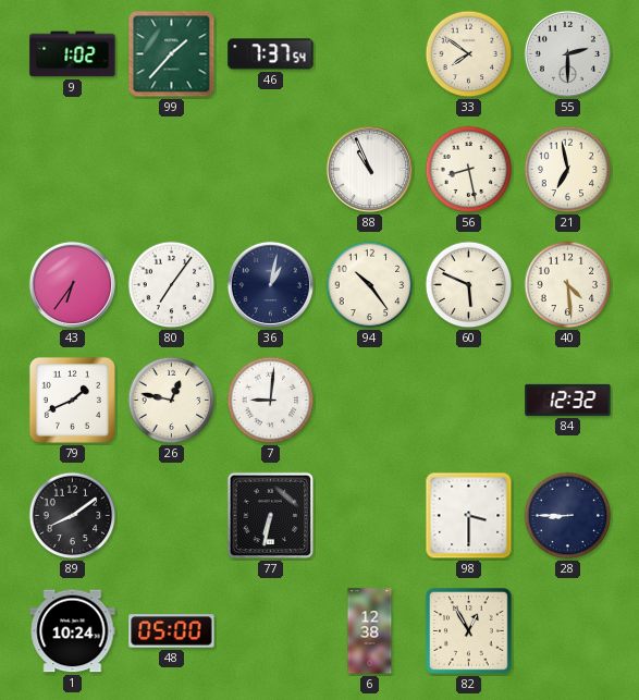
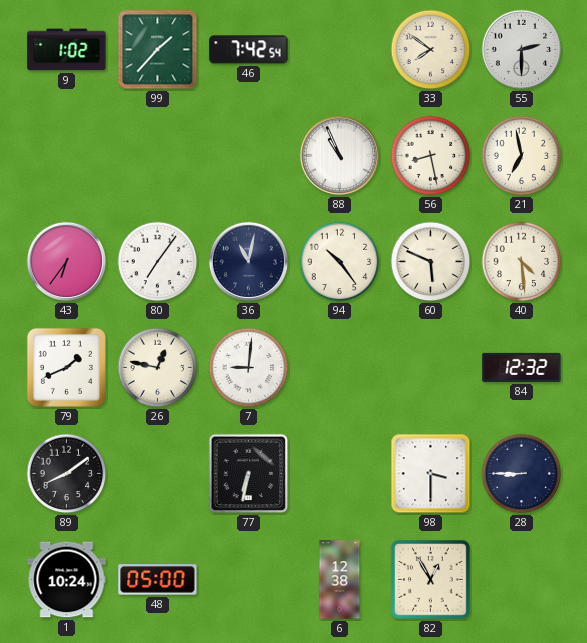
46: 7:37 -> 7:42 (249, 50)
36: 1:02 -> 11:02 (248, 261)
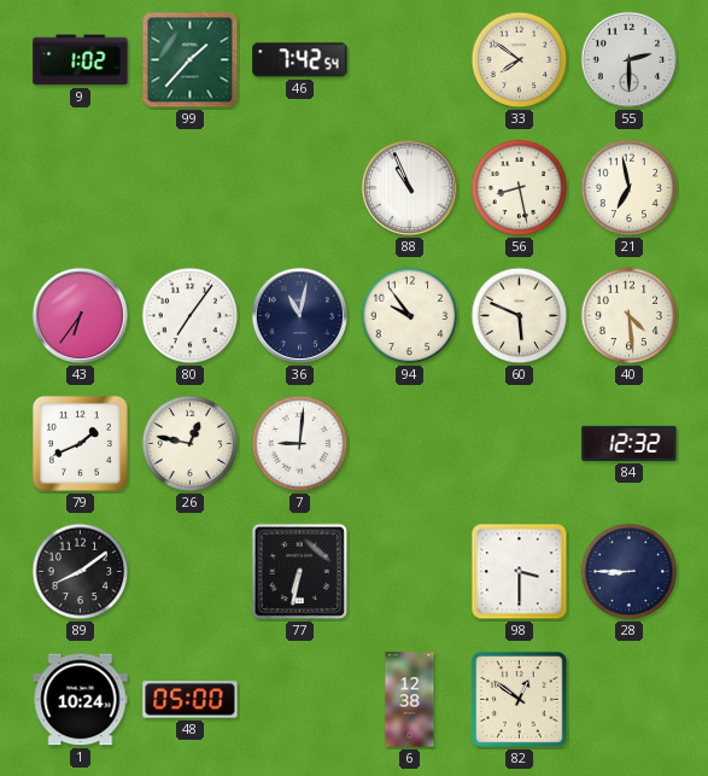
94: 10:24 -> 9:54 (410, 316)
82: 12:55 -> 12:51 (520, 700)
